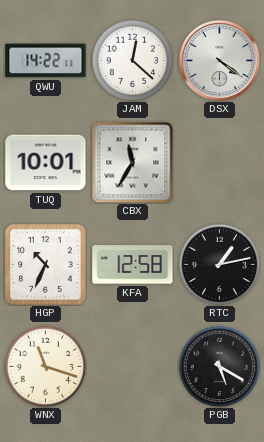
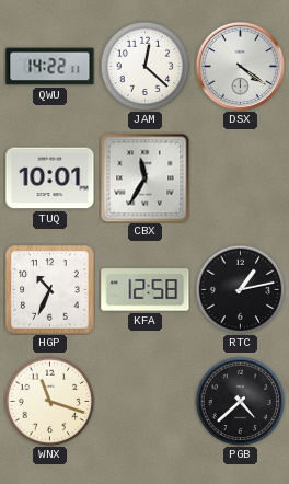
PGB: 5:20 -> 4:38 (240, 401)
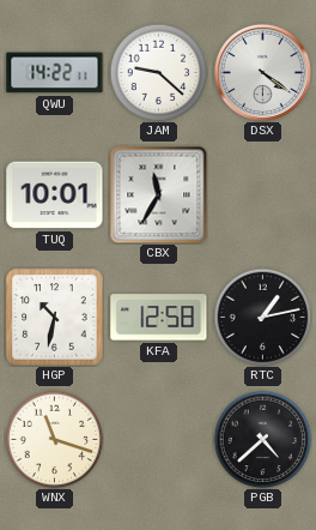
JAM: 12:22 -> 9:22 (158, 72)
HGP: 10:34 -> 10:32 (55, 318)
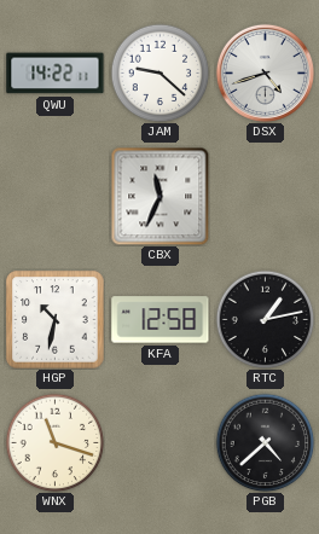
DSX: 4:21 -> 4:42 (265, 72)
TUQ: 10:01 -> none (55, 195)
CBX: 11:35 -> 11:34 (159, 196)
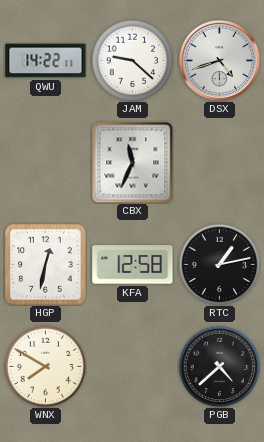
HGP: 10:32 -> 12:32 (46, 265)
WNX: 11:18 -> 7:50 (45, 366)
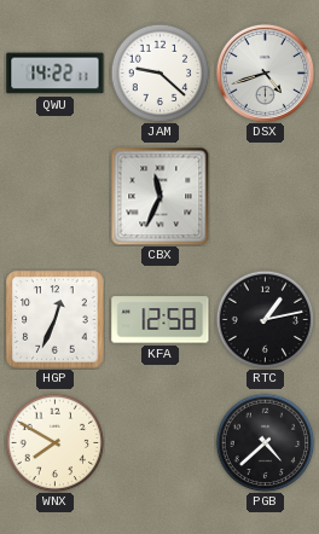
HGP: 12:32 -> 12:34 (56, 320)
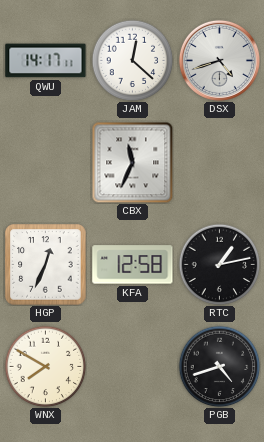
QWU: 14:22 -> 14:17 (46, 61)
JAM: 9:22 -> 12:22 (132, 60)
PGB: 4:38 -> 4:42 (219, 366)
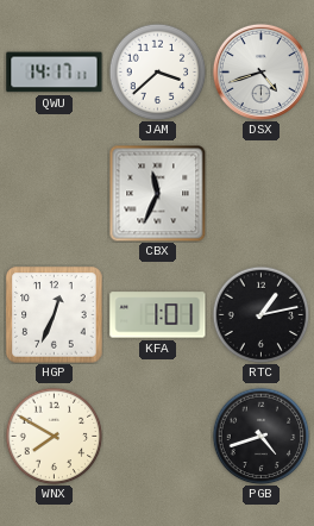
JAM: 12:22 -> 3:38 (157, 71)
KFA: 12:58 -> 1:01 (158, 315)
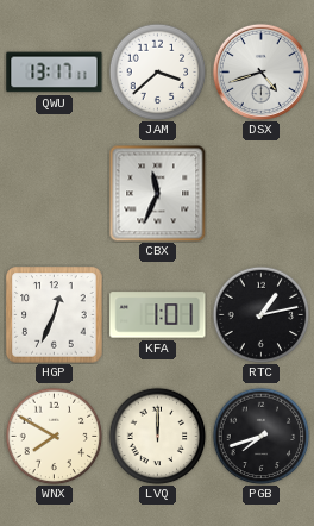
QWU: 14:17 -> 13:17 (55, 73)
LVQ: none -> 12:00 (157, 436)
PGB: 4:42 -> 7:42 (260, 436)
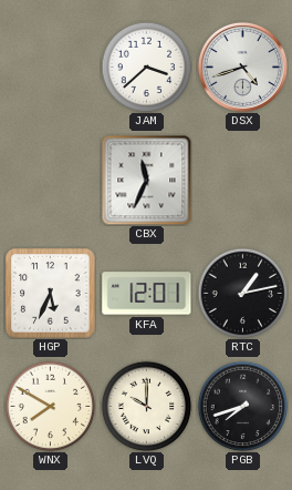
QWU: 13:17 -> none (55, 73)
HGP: 12:34 -> 5:34 (51, 294)
KFA: 1:01 -> 12:01 (147, 294)
LVQ: 12:00 -> 10:00 (146, 406)
